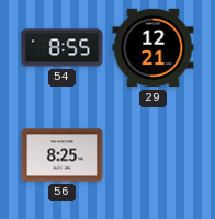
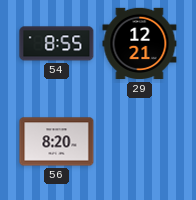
56: 8:25 -> 8:20 (57, 142)
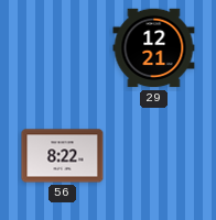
54: 8:55 -> none (57, 44)
56: 8:20 -> 8:22 (63, 156)
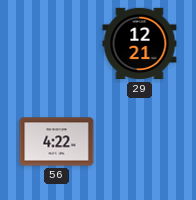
56: 8:22 -> 4:22 (57, 142)
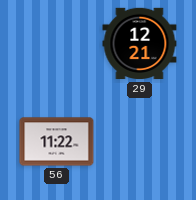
56: 4:22 -> 11:22 (57, 142)
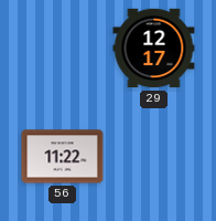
29: 12:21 -> 12:17 (154, 49)
